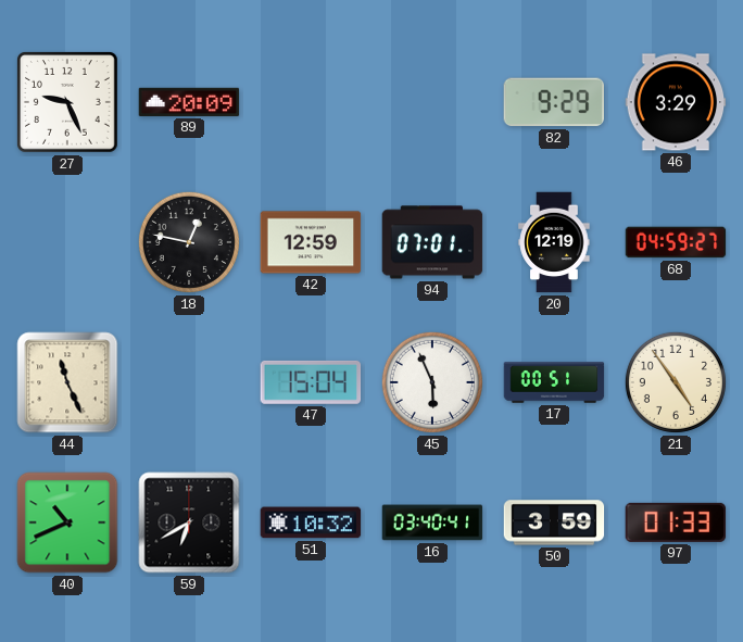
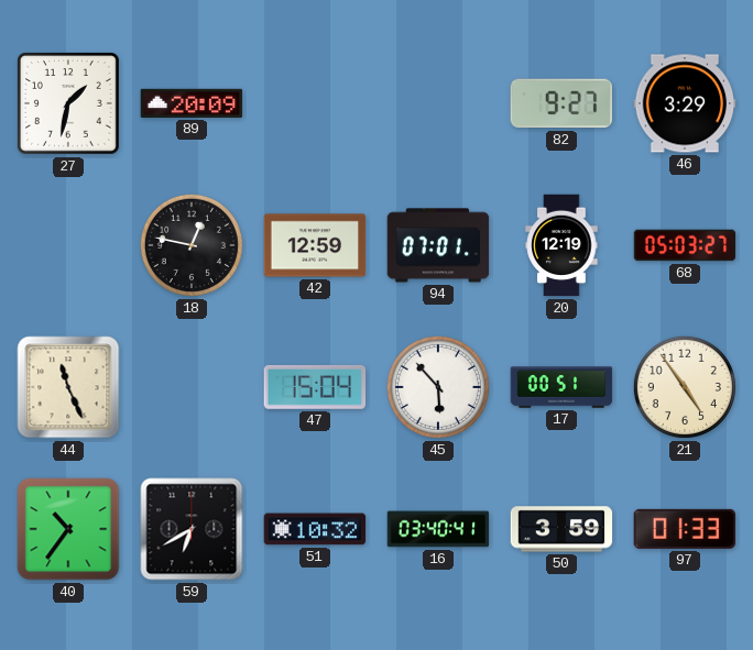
27: 9:26 -> 1:32 (68, 103)
82: 9:29 -> 9:27 (560, 103)
68: 04:59 -> 05:03 (685, 245)
45: 5:56 -> 5:53 (438, 387)
40: 10:41 -> 10:36 (68, 529)
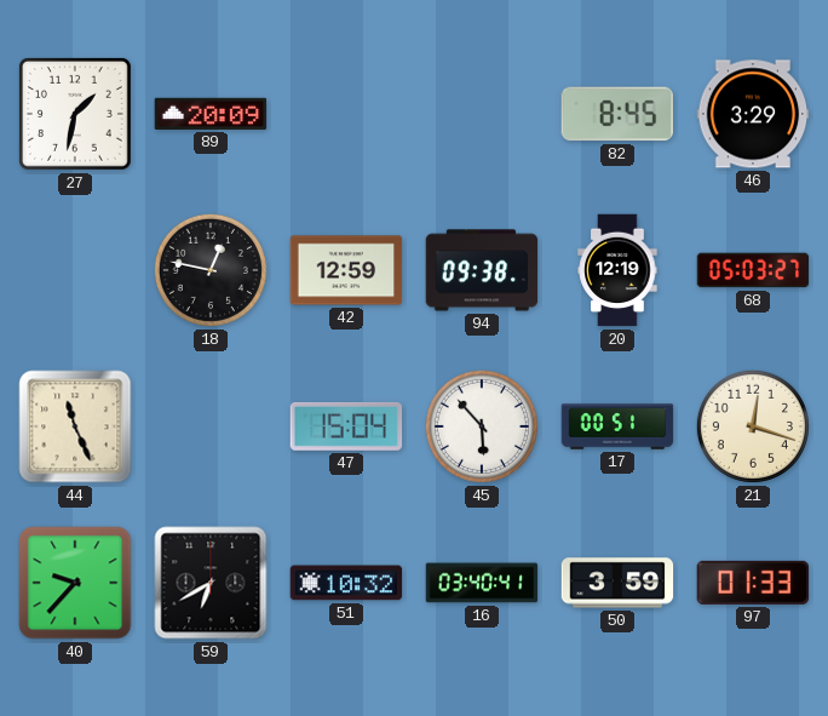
82: 9:27 -> 8:45 (616, 114)
94: 07:01 -> 09:38 (482, 270)
21: 4:54 -> 12:18 (753, 426)
40: 10:36 -> 9:37 (75, 583)
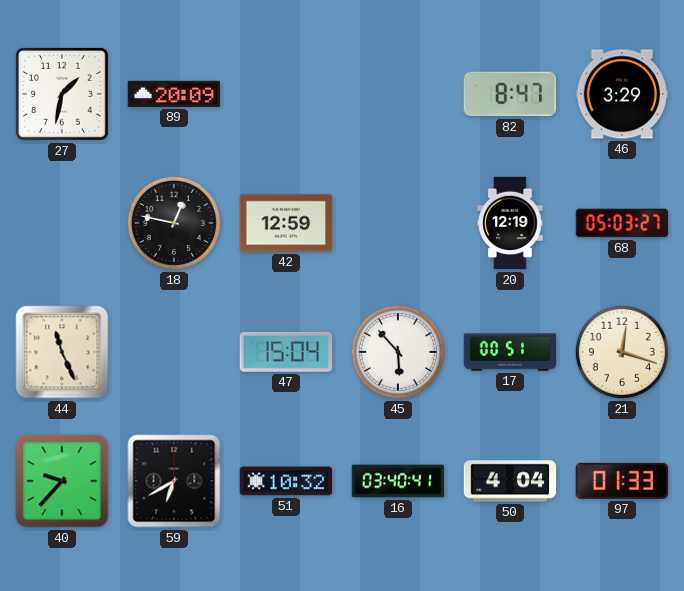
82: 8:45 -> 8:47 (509, 94)
94: 09:38 -> none (482, 270)
50: 3:59 -> 4:04 (510, 481)
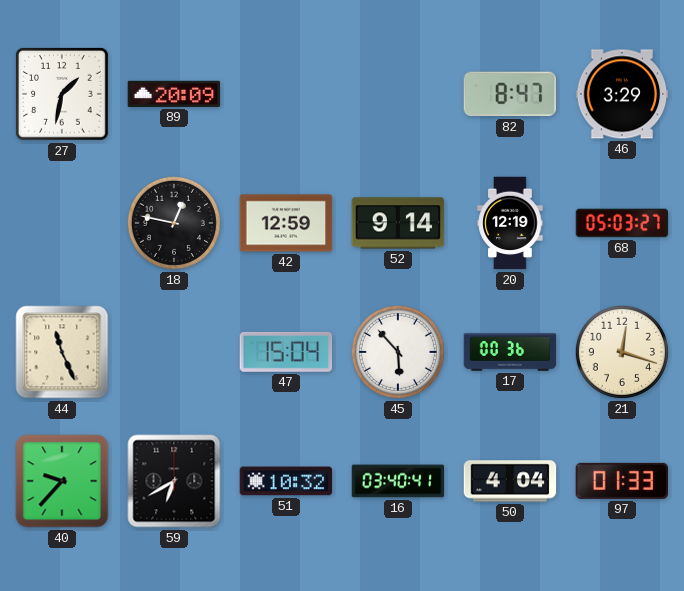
52: none -> 9:14 (398, 223)
17: 00:51 -> 00:36 (510, 352)
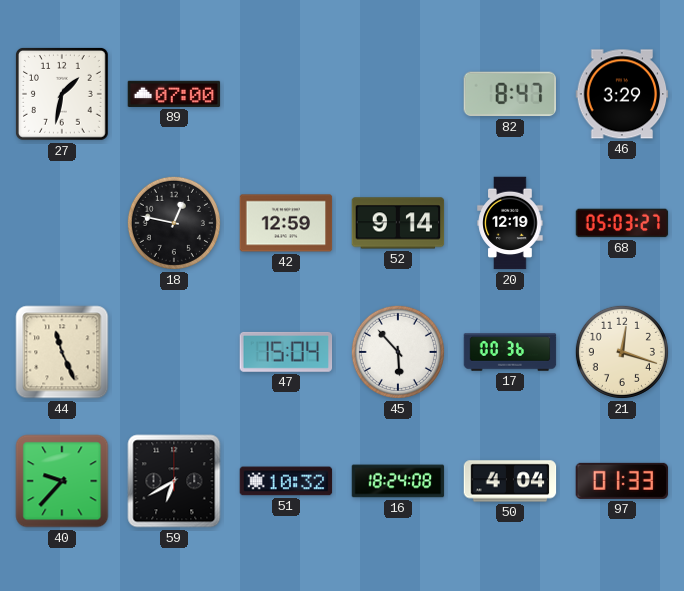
89: 20:09 -> 07:00 (174, 94)
16: 03:40 -> 18:24 (398, 481)
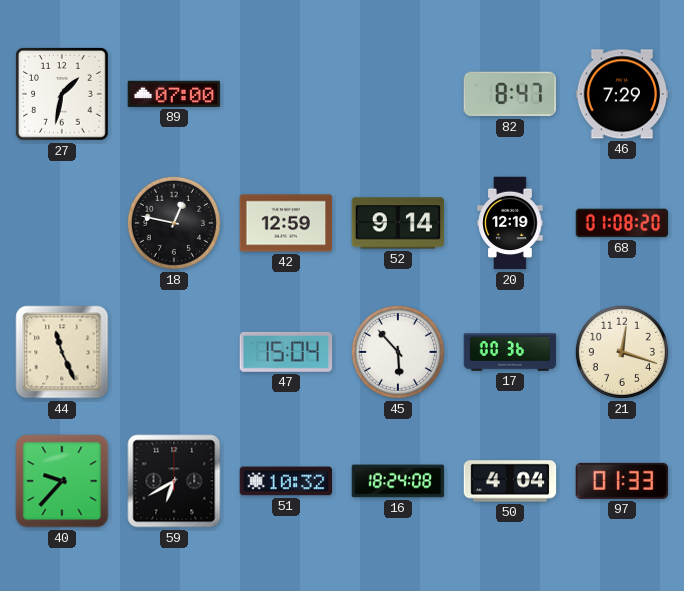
46: 3:29 -> 7:29 (622, 94)
68: 05:03 -> 01:08 (622, 223)
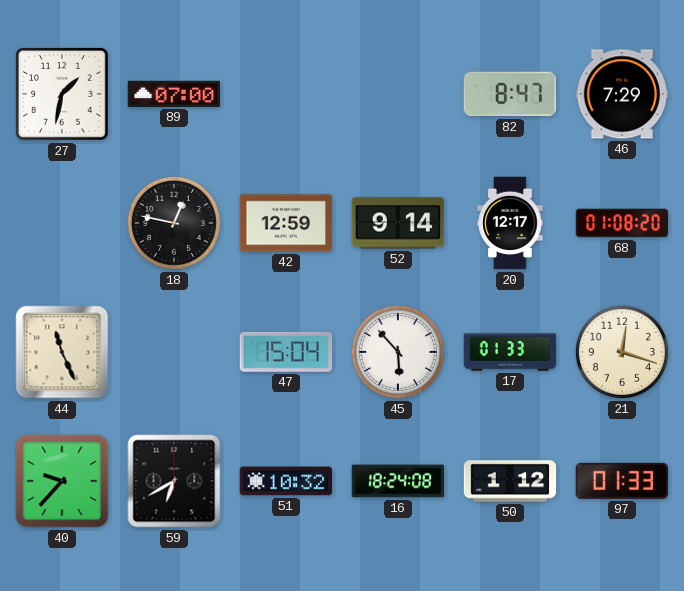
20: 12:19 -> 12:17 (510, 223)
17: 00:36 -> 01:33 (510, 352)
50: 4:04 -> 1:12 (510, 481)
